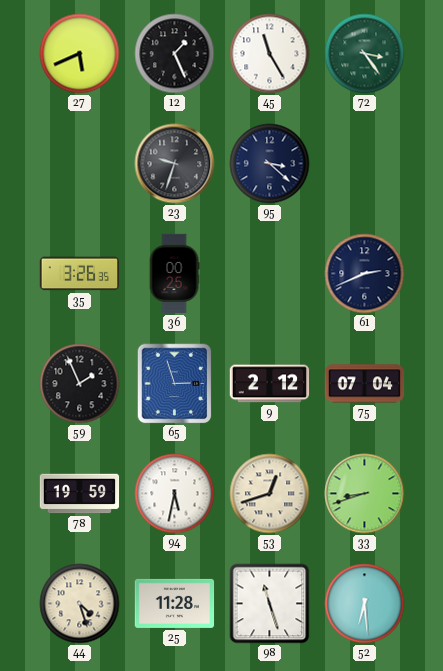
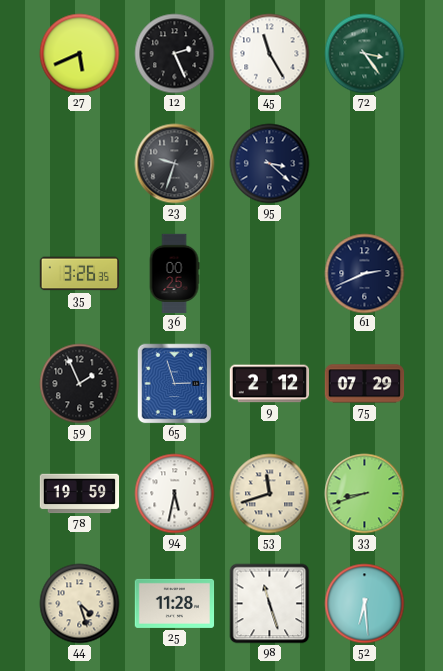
12: 1:26 -> 2:26 (175, 54)
75: 07:04 -> 07:29 (365, 384)
53: 12:42 -> 11:42 (270, 494)
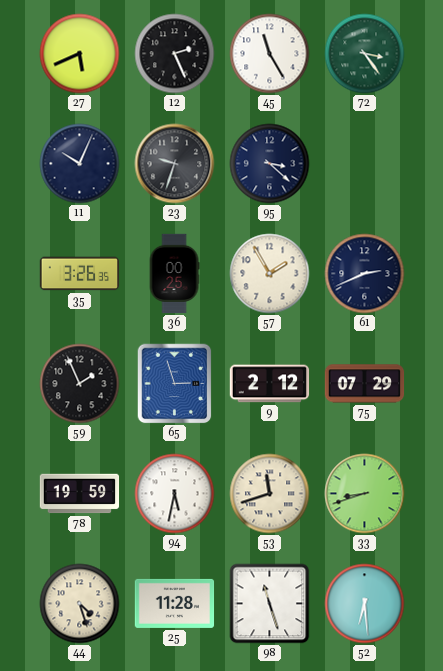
11: none -> 10:04 (80, 164)
57: none -> 1:55 (270, 274)
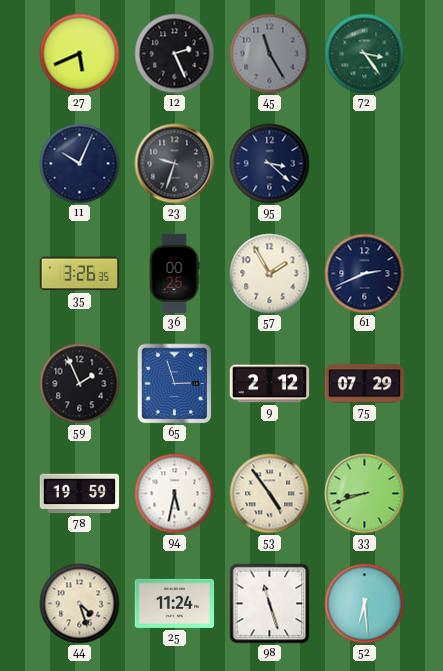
45 dial: white -> grey (270, 54)
53: 11:42 -> 4:54 (270, 494)
25: 11:28 -> 11:24 (175, 603)
